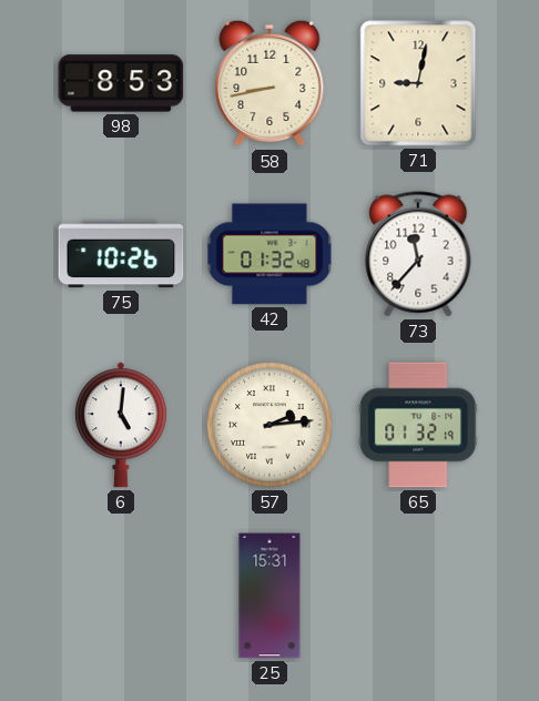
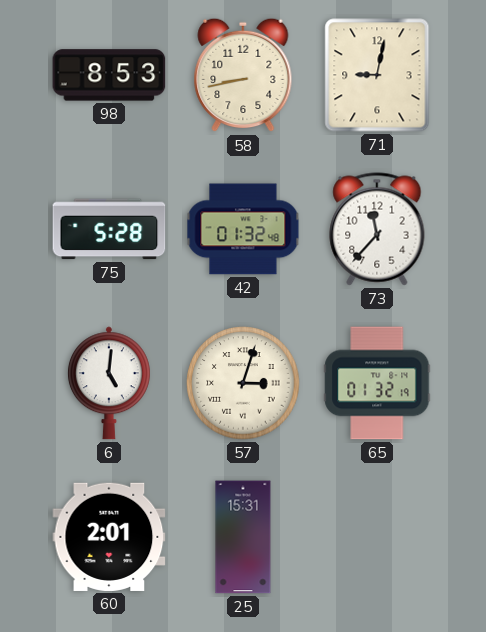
75: 10:26 -> 5:28 (109, 229)
57: 2:14 -> 3:03 (243, 383)
60: none -> 2:01 (109, 537)
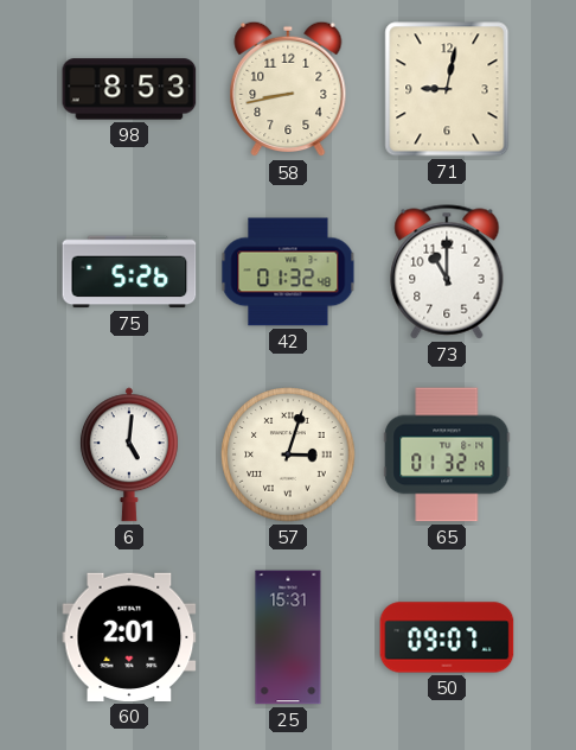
75: 5:28 -> 5:26 (129, 272)
73: 11:37 -> 11:00 (447, 272)
50: none -> 09:07 (447, 637)
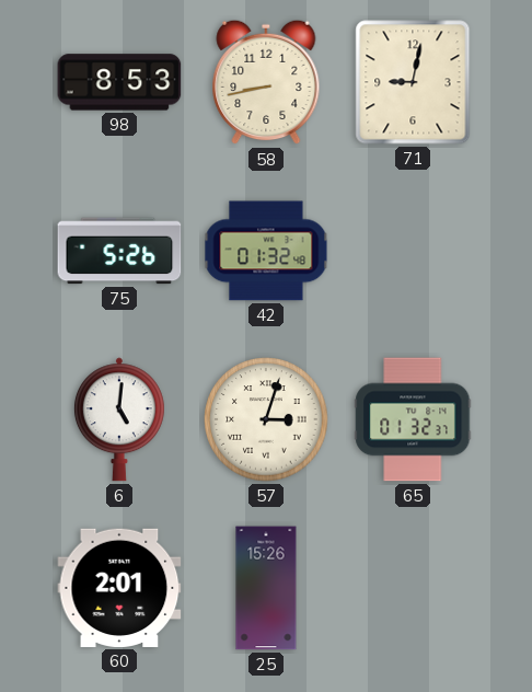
73: 11:00 -> none (447, 272)
65: 01:32:19 -> 01:32:37 (413, 419)
25: 15:31 -> 15:26 (266, 588)
50: 09:07 -> none (447, 637)
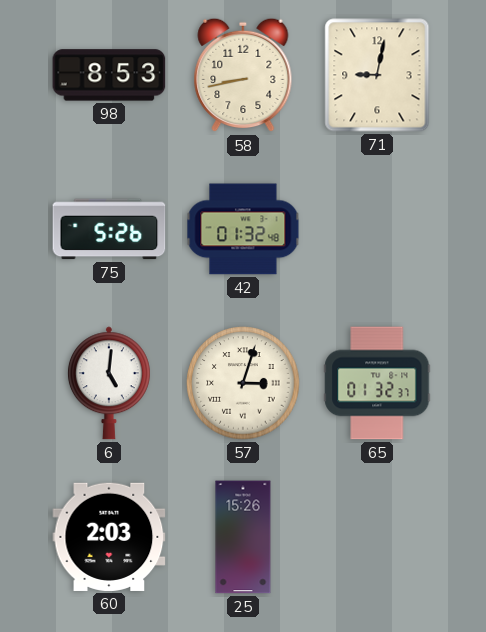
60: 2:01 -> 2:03 (109, 537)
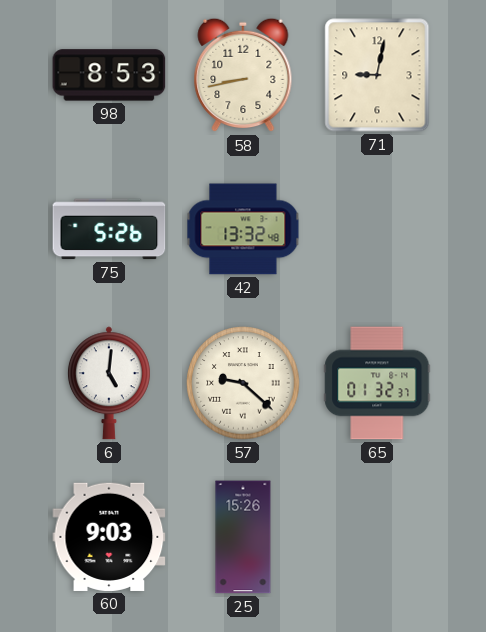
42: 01:32 -> 13:32 (243, 229)
57: 3:03 -> 9:22 (243, 383)
60: 2:03 -> 9:03 (109, 537)
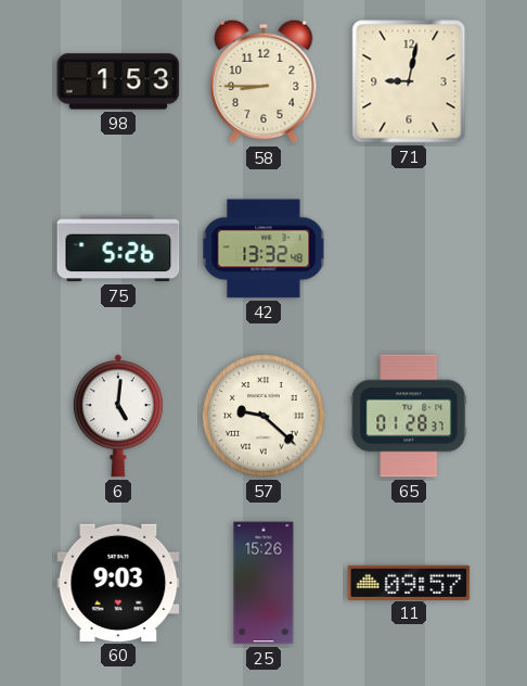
98: 8:53 -> 1:53 (118, 81)
58: 8:43 -> 8:45 (263, 81)
65: 01:32 -> 01:28 (409, 416)
11: none -> 09:57 (409, 582)
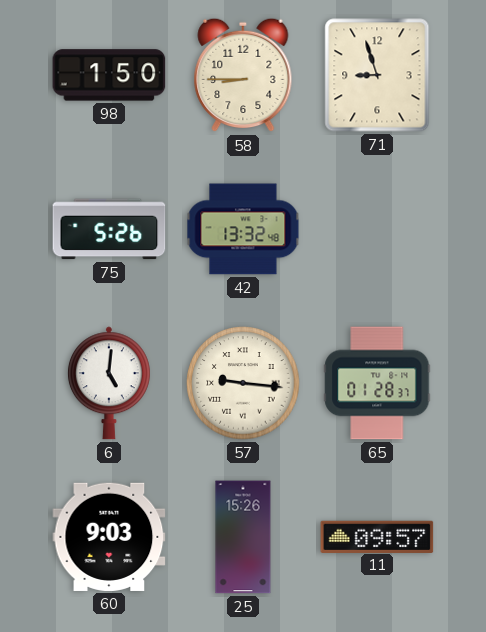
98: 1:53 -> 1:50 (109, 75)
71: 9:02 -> 8:57 (377, 75)
57: 9:22 -> 9:16 (243, 383)
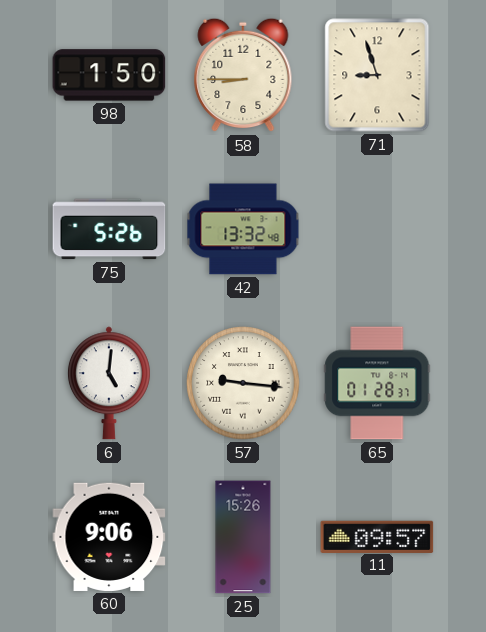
60: 9:03 -> 9:06 (109, 537)
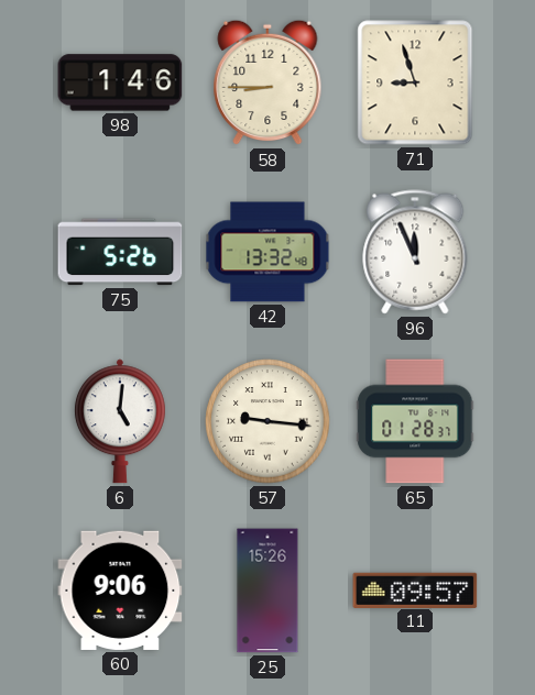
98: 1:50 -> 1:46 (120, 82)
96: none -> 11:56 (415, 252)
